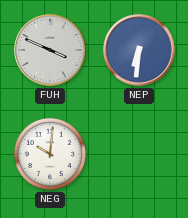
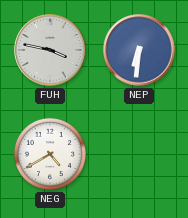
FUH: 3:49 -> 3:47 (50, 50)
NEG: 10:01 -> 4:40 (50, 154)
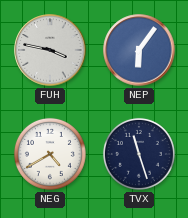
NEP: 6:31 -> 6:06 (139, 50)
TVX: none -> 11:27 (139, 154)
